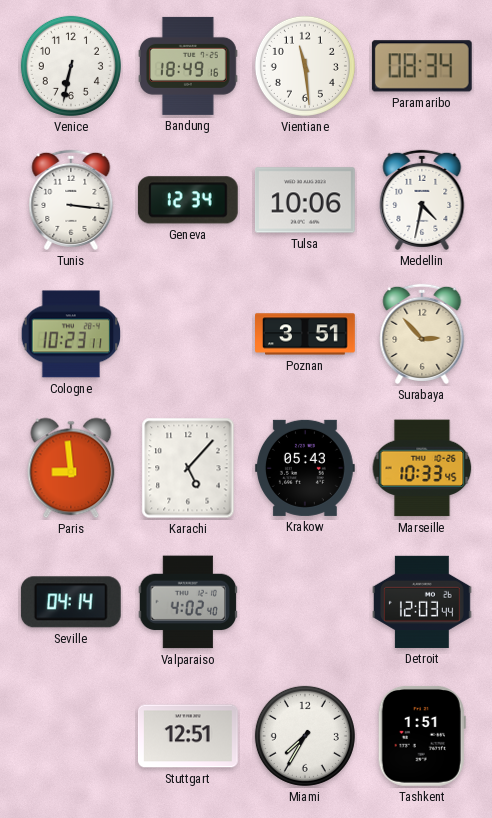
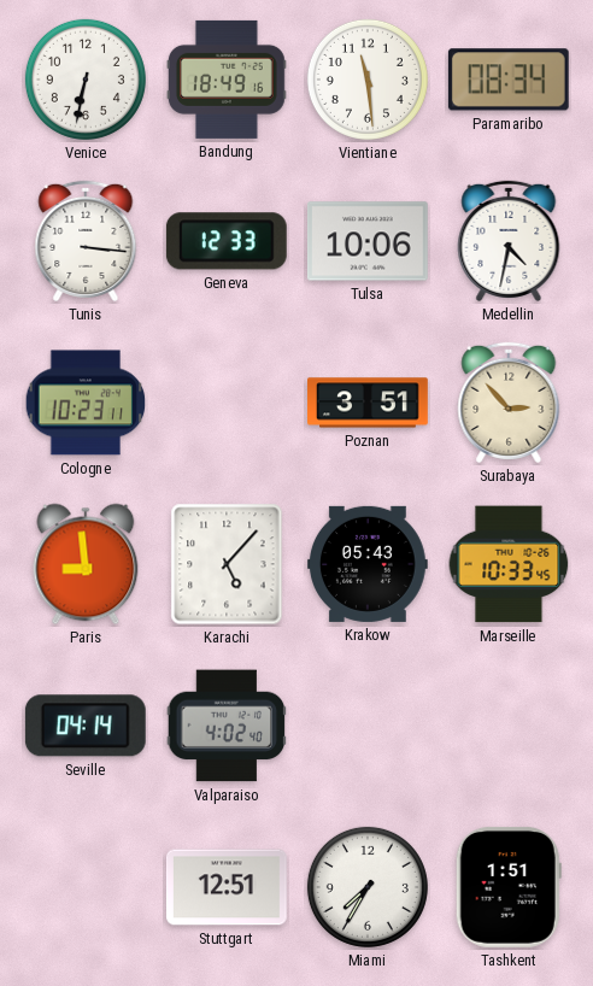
Geneva: 12:34 -> 12:33 (227, 241)
Detroit: 12:03 -> none (423, 602)
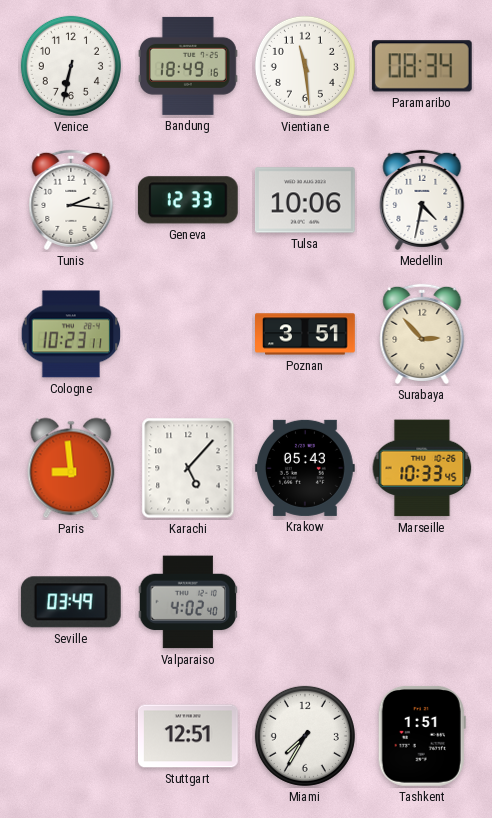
Tunis: 3:16 -> 2:16 (71, 200)
Seville: 04:14 -> 03:49 (71, 602)
